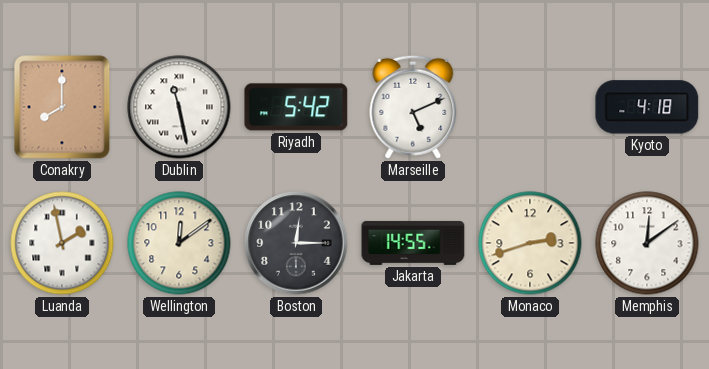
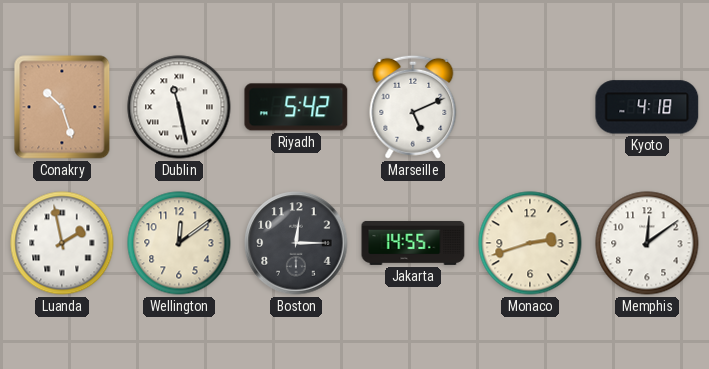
Conakry: 8:00 -> 10:27 (62, 107)
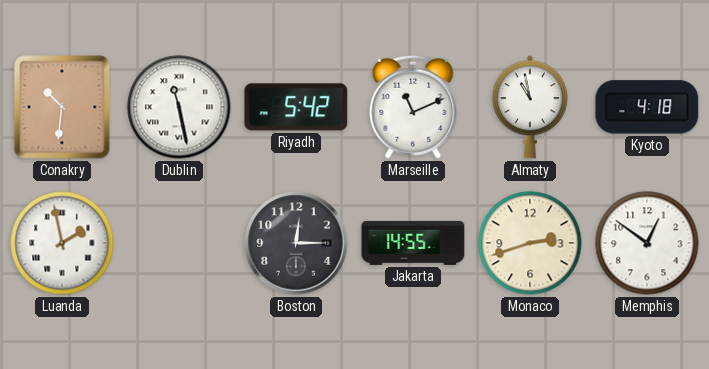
Conakry: 10:27 -> 10:31 (62, 107)
Marseille: 5:11 -> 11:11 (413, 107)
Almaty: none -> 10:58 (530, 107)
Wellington: 12:09 -> none (179, 243)
Memphis: 12:09 -> 12:51 (647, 243)
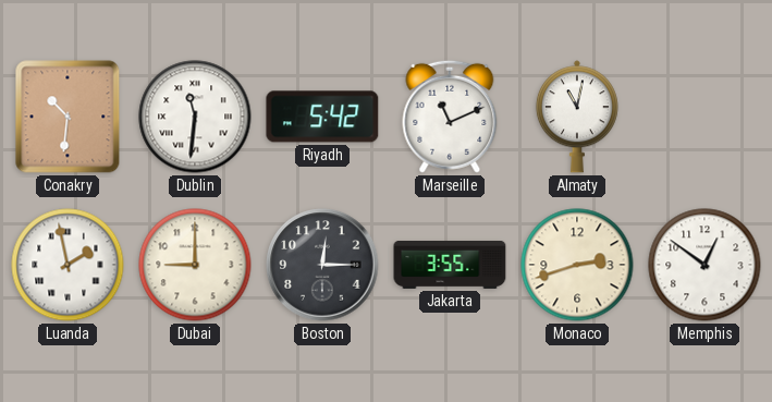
Dublin: 11:28 -> 11:31 (195, 117)
Almaty: 10:58 -> 11:02 (577, 117)
Kyoto: 4:18 -> none (647, 107)
Dubai: none -> 9:00 (195, 265)
Jakarta: 14:55 -> 3:55 (450, 265)
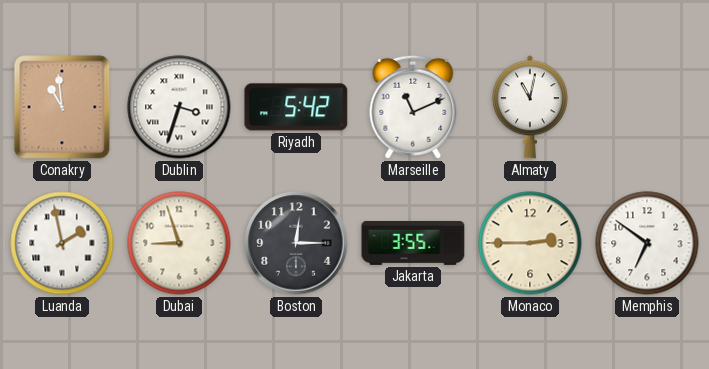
Conakry: 10:31 -> 10:59 (62, 107)
Dublin: 11:31 -> 3:33 (179, 107)
Dubai: 9:00 -> 8:57 (179, 243)
Monaco: 2:42 -> 2:45 (530, 243)
Memphis: 12:51 -> 6:51 (647, 243)
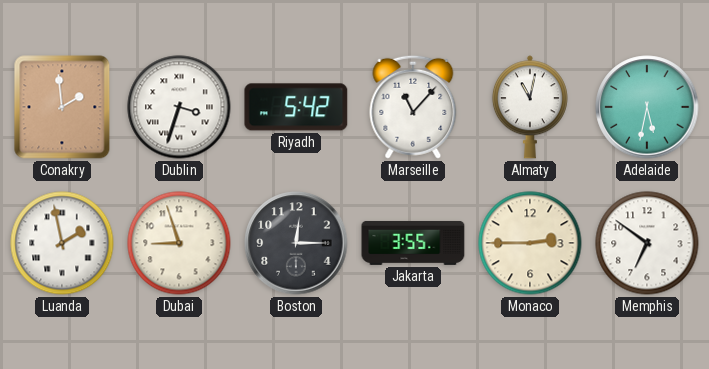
Conakry: 10:59 -> 1:59 (62, 107)
Marseille: 11:11 -> 11:07 (413, 107)
Adelaide: none -> 5:32 (647, 107)
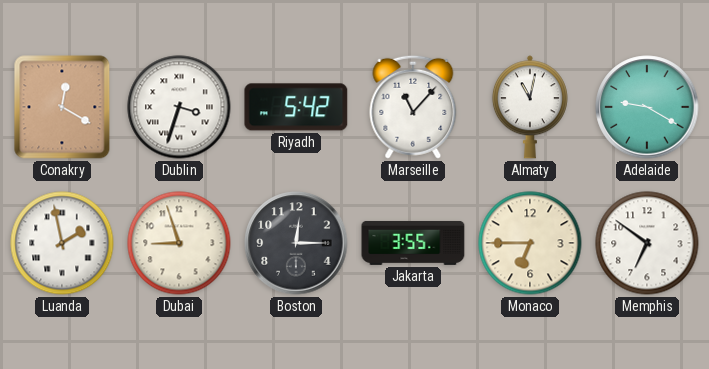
Conakry: 1:59 -> 12:20 (62, 107)
Adelaide: 5:32 -> 9:20 (647, 107)
Monaco: 2:45 -> 6:45 (530, 243)
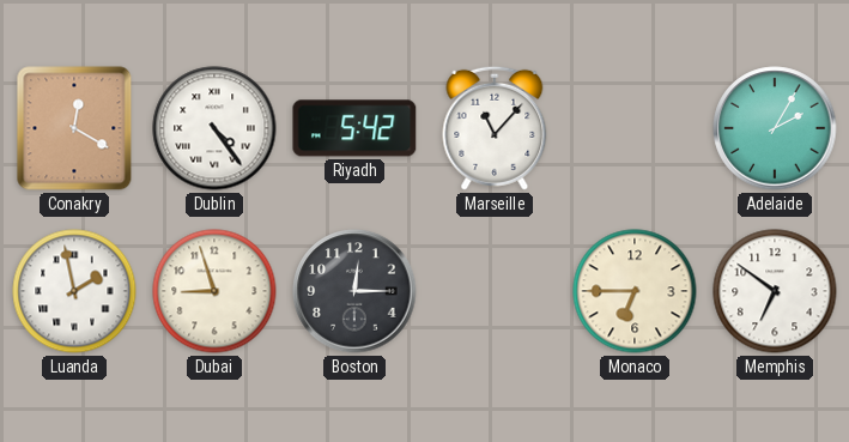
Dublin: 3:33 -> 4:24 (214, 128)
Almaty: 11:02 -> none (530, 107)
Adelaide: 9:20 -> 2:05 (775, 128)
Jakarta: 3:55 -> none (413, 243)
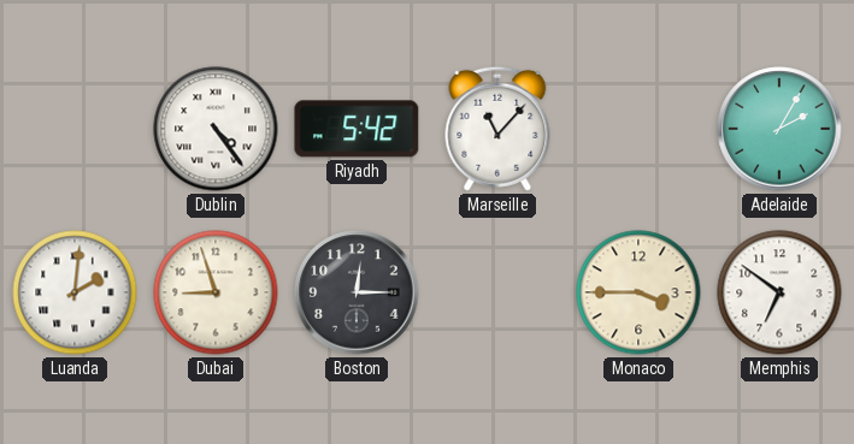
Conakry: 12:20 -> none (74, 128)
Luanda: 1:58 -> 2:01 (75, 292)
Monaco: 6:45 -> 3:45 (638, 292)
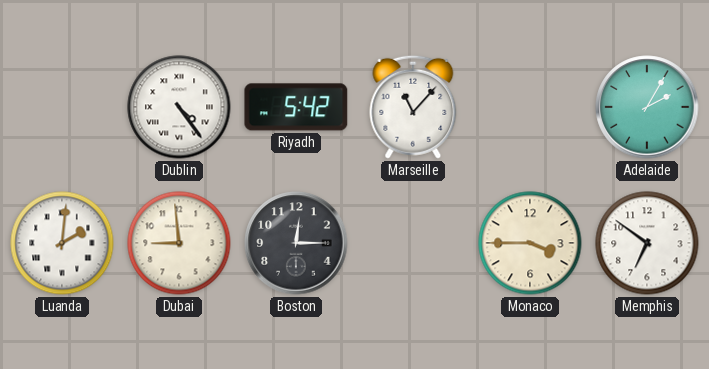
Dubai: 8:57 -> 8:59 (179, 243)
